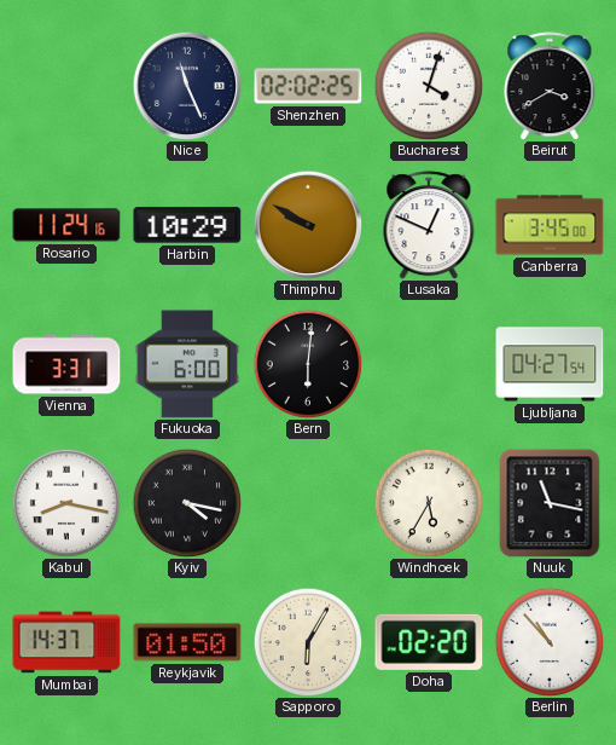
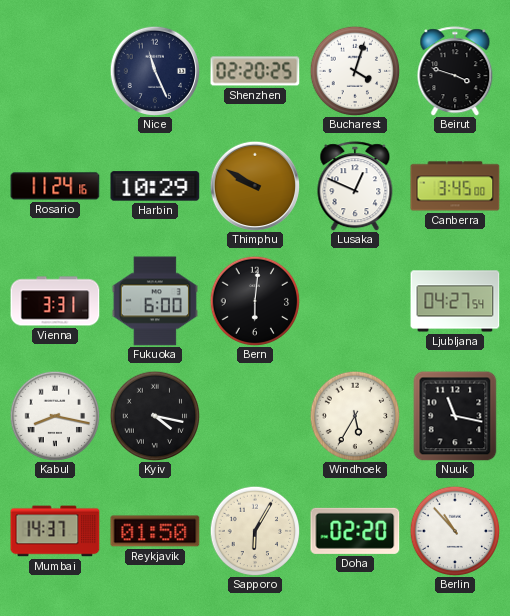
Shenzhen: 02:02 -> 02:20 (255, 71)
Beirut: 3:40 -> 3:48 (455, 71)
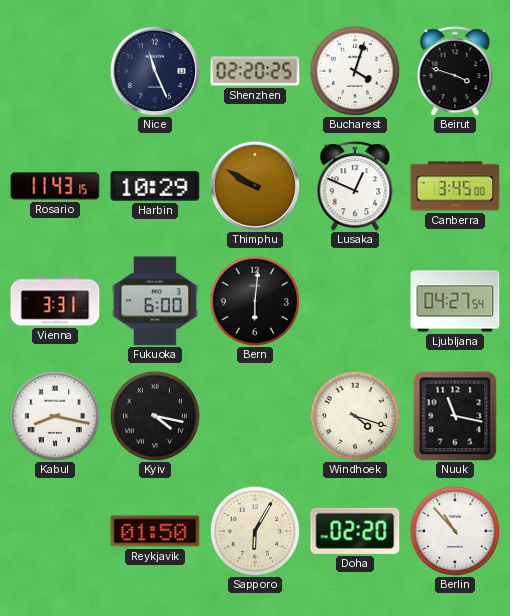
Rosario: 11:24 -> 11:43 (55, 186)
Windhoek: 5:35 -> 4:18 (355, 416)
Mumbai: 14:37 -> none (55, 531)
